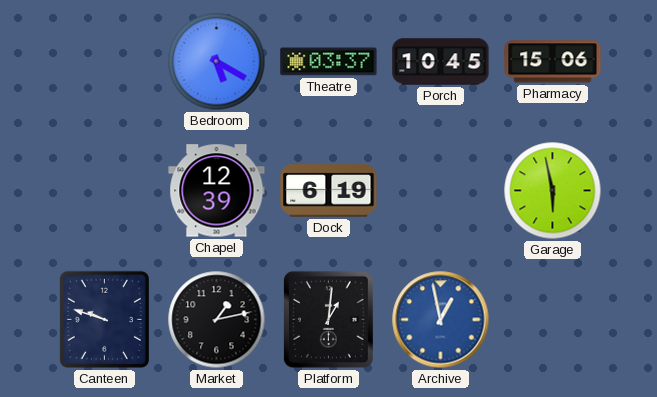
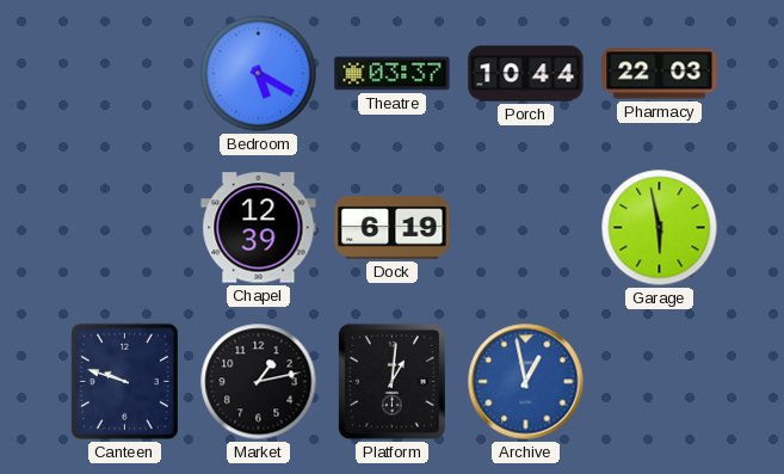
Porch: 10:45 -> 10:44 (526, 74)
Pharmacy: 15:06 -> 22:03 (660, 74)
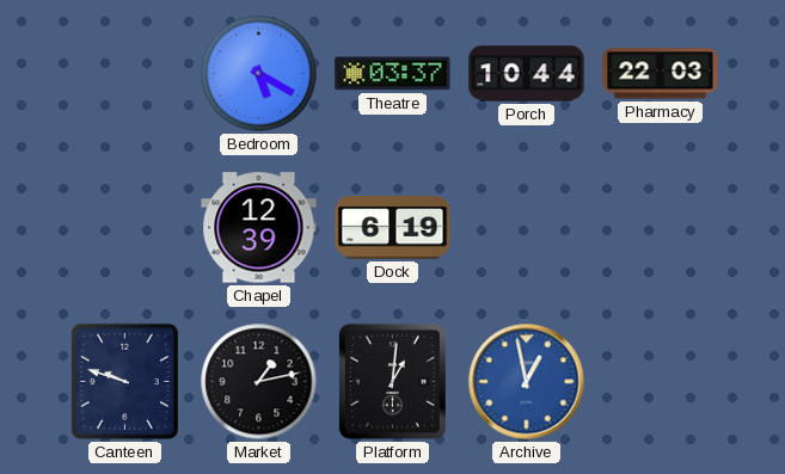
Garage: 5:58 -> none (660, 228)
